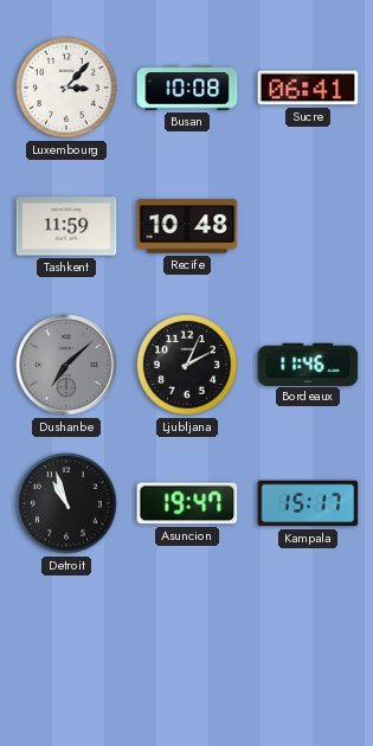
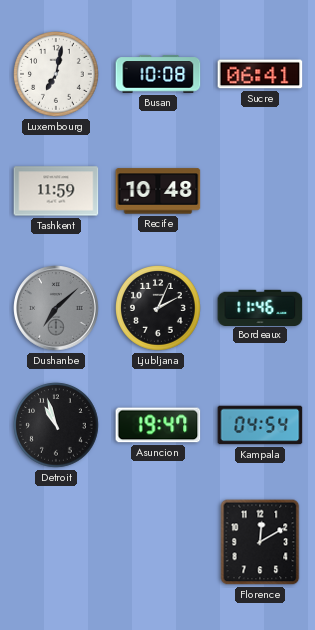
Luxembourg: 3:07 -> 7:02 (57, 75)
Kampala: 15:17 -> 04:54 (260, 425)
Florence: none -> 12:10 (260, 542)
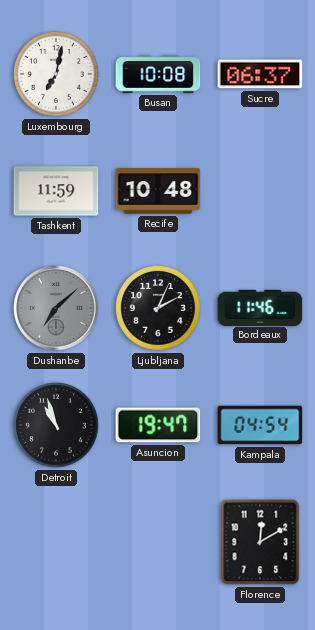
Sucre: 06:41 -> 06:37 (260, 74)
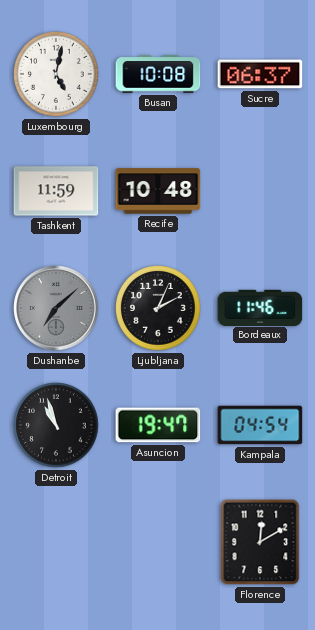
Luxembourg: 7:02 -> 5:02 (57, 75)
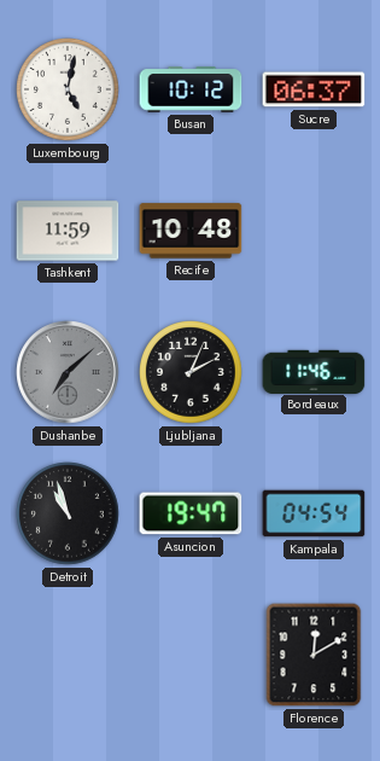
Busan: 10:08 -> 10:12 (191, 89)
